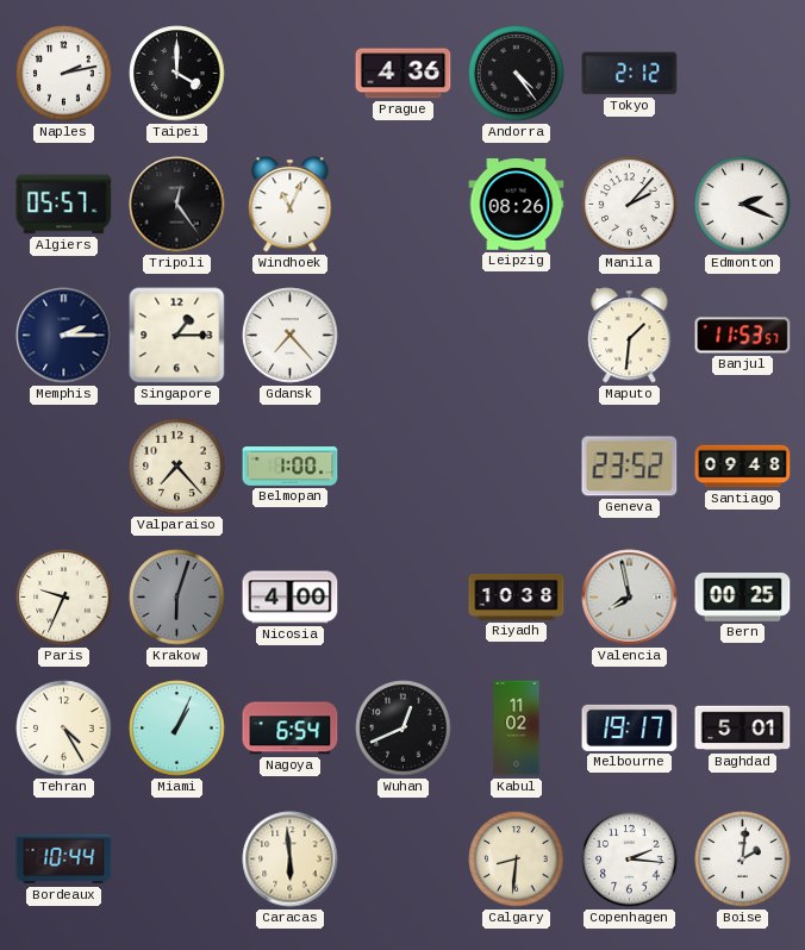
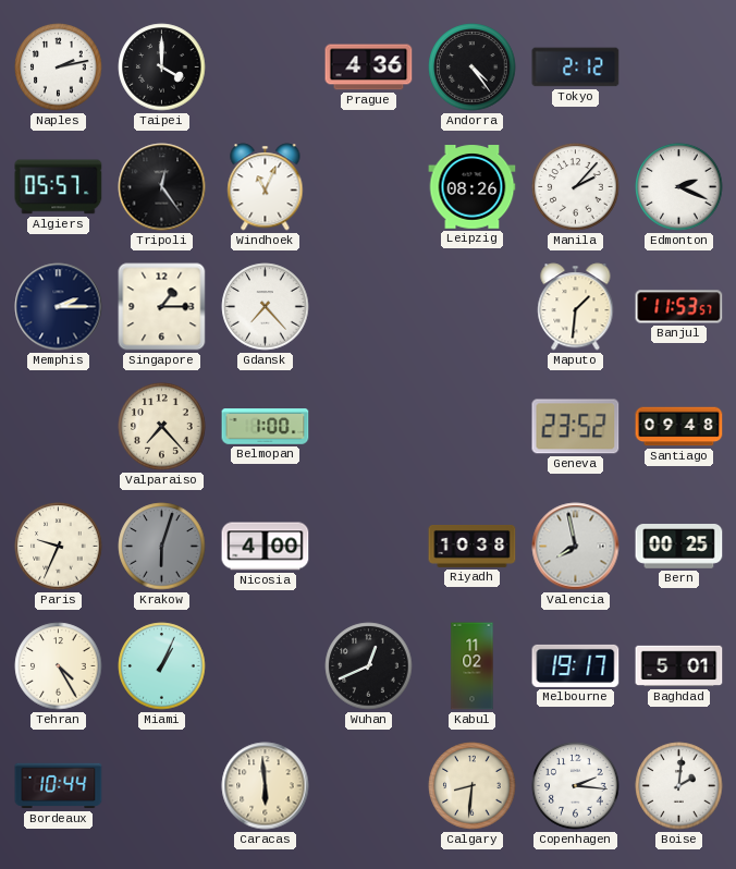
Nagoya: 6:54 -> none (291, 729)
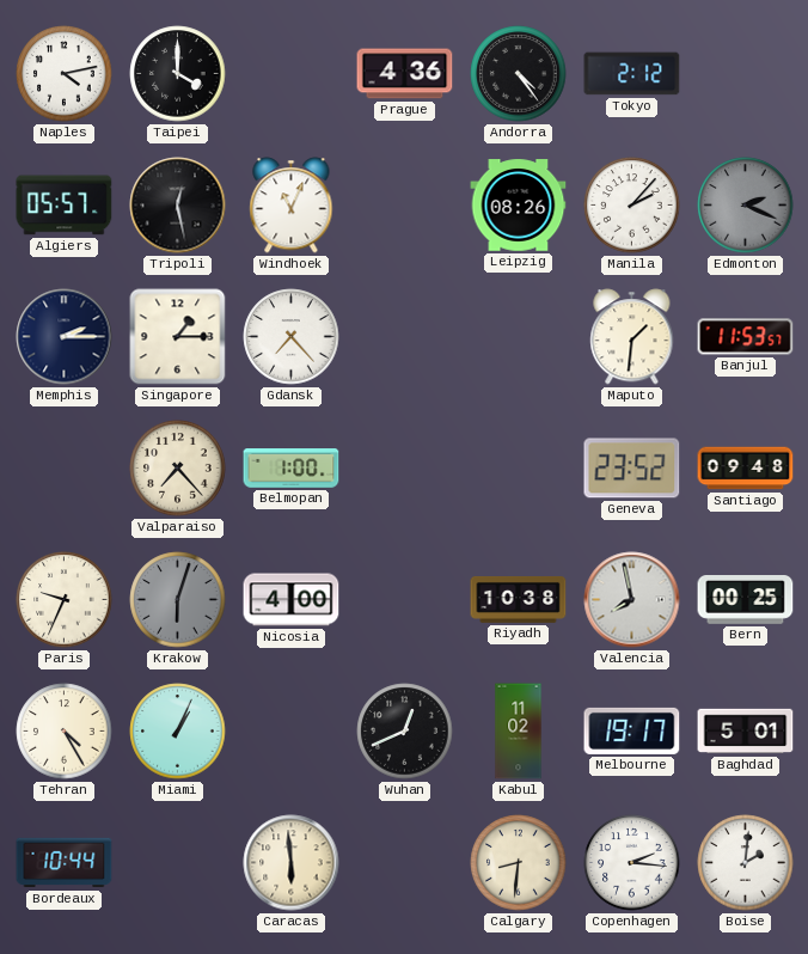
Naples: 2:13 -> 4:13 (65, 74)
Tripoli: 12:24 -> 12:28 (178, 206)
Edmonton dial: white -> grey (746, 206)
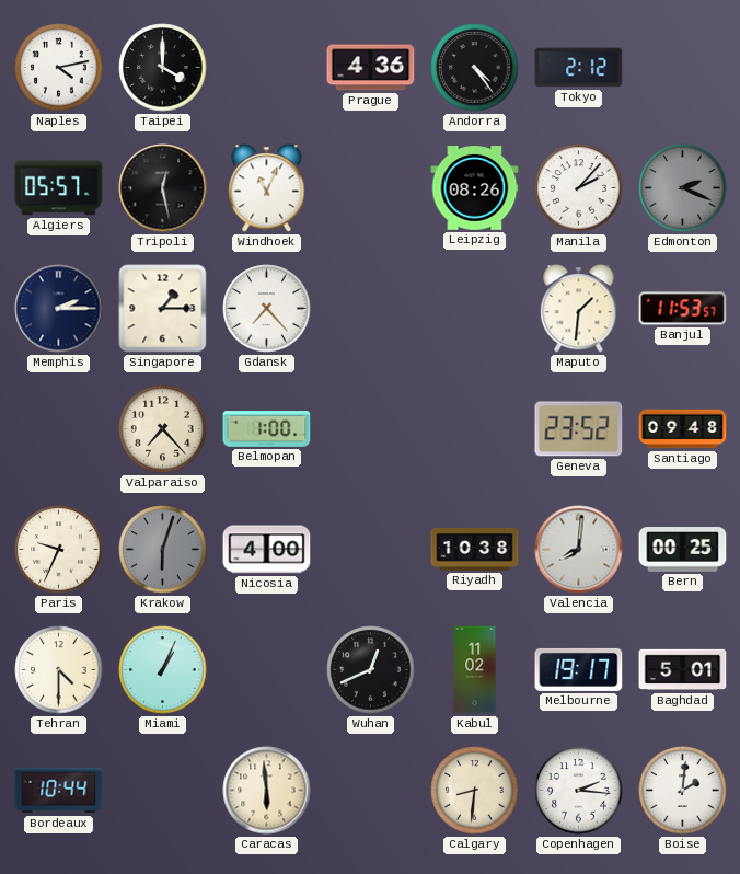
Valencia: 7:58 -> 8:01 (579, 550)
Tehran: 4:25 -> 4:30 (59, 670)
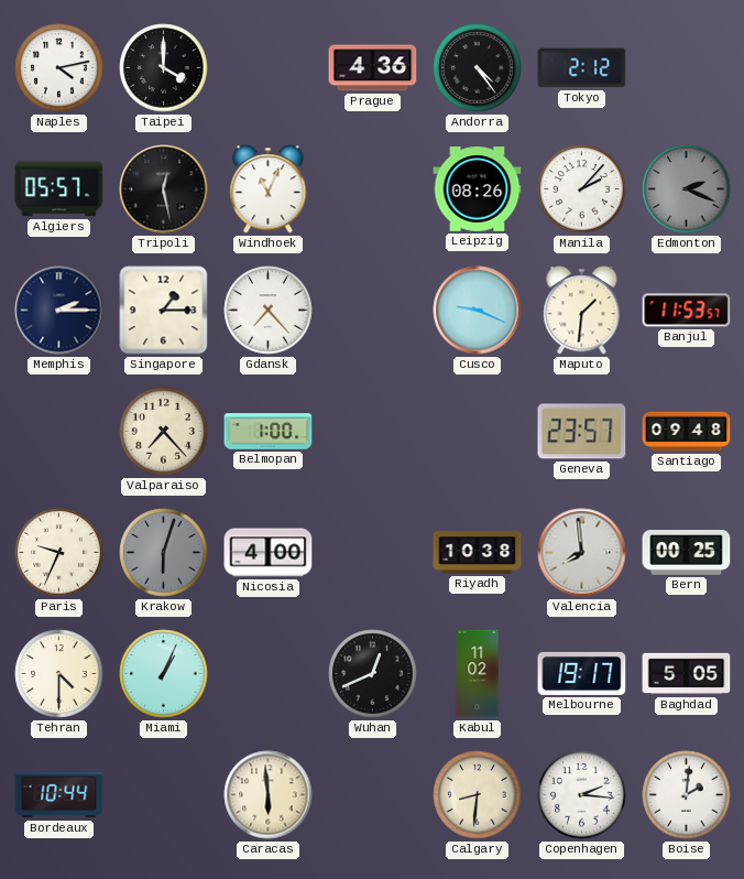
Cusco: none -> 9:19 (478, 311)
Geneva: 23:52 -> 23:57 (582, 432)
Valencia: 8:01 -> 7:59 (582, 553)
Baghdad: 5:01 -> 5:05 (687, 674)
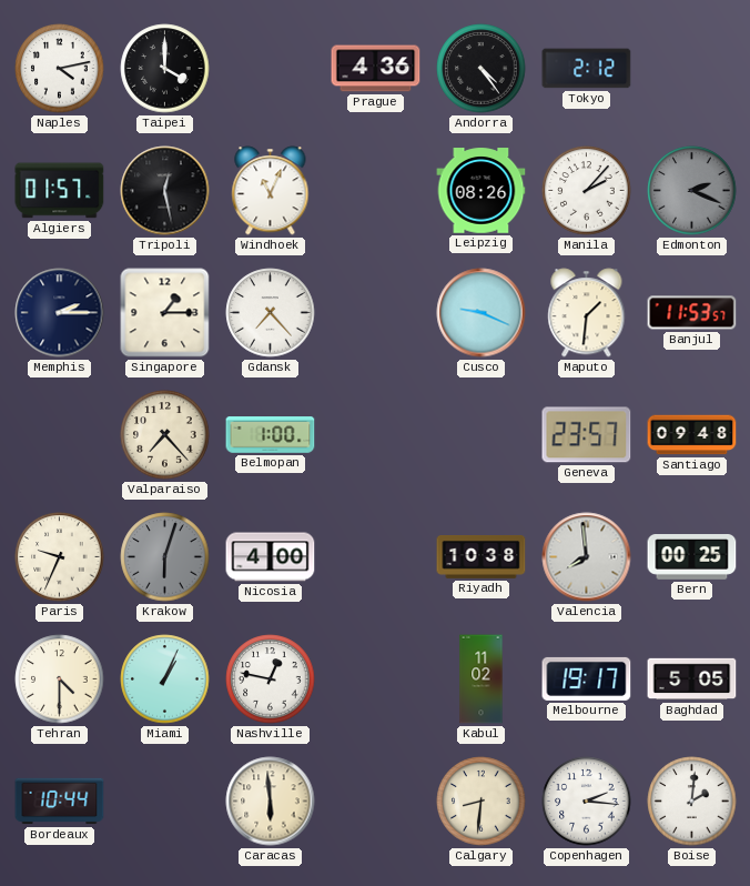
Algiers: 05:57 -> 01:57 (60, 191)
Nashville: none -> 12:47 (271, 679)
Wuhan: 12:41 -> none (373, 674)
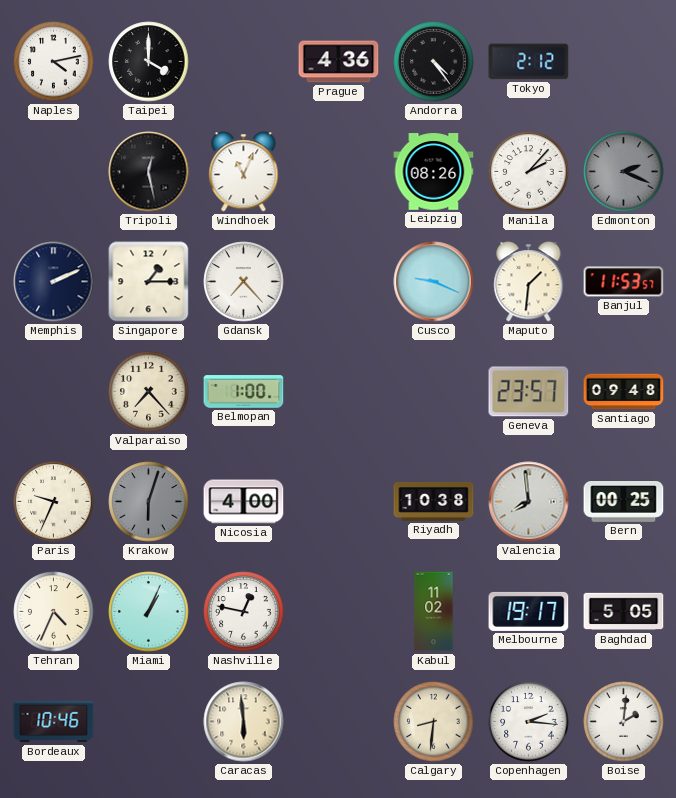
Algiers: 01:57 -> none (60, 191)
Memphis: 2:15 -> 2:11 (54, 282)
Tehran: 4:30 -> 4:34 (54, 612)
Bordeaux: 10:44 -> 10:46 (54, 722)
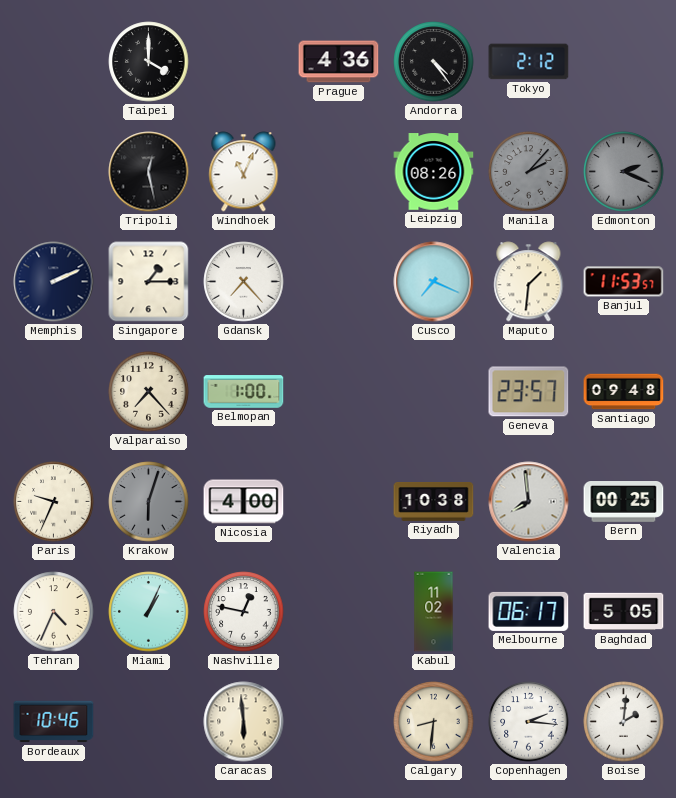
Naples: 4:13 -> none (54, 62)
Manila dial: white -> grey (529, 172)
Cusco: 9:19 -> 7:19 (434, 282)
Melbourne: 19:17 -> 06:17 (529, 611)
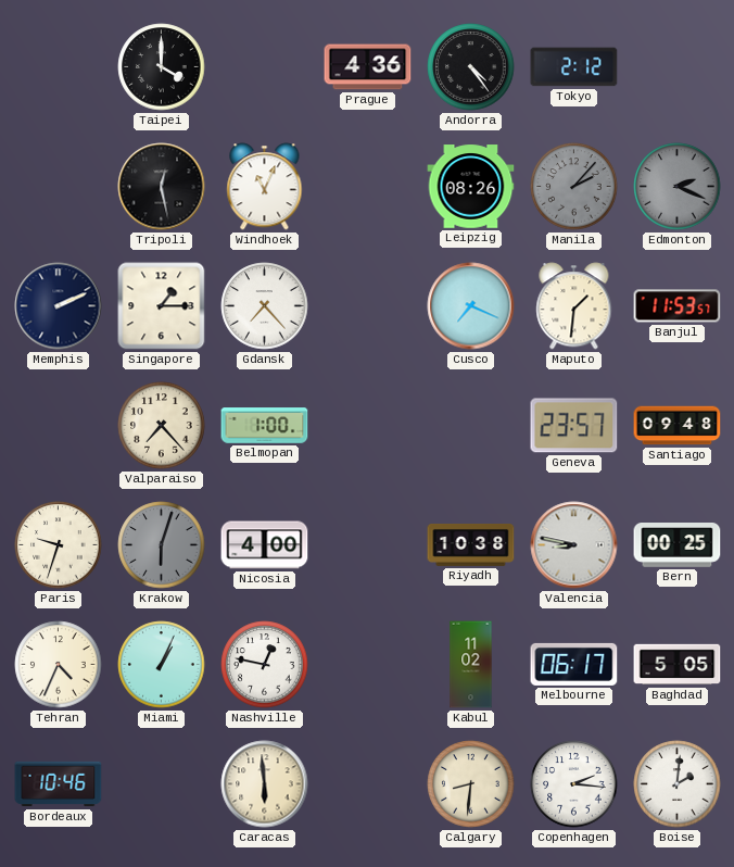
Paris: 9:34 -> 9:33 (59, 545)
Valencia: 7:59 -> 8:47 (574, 545)
